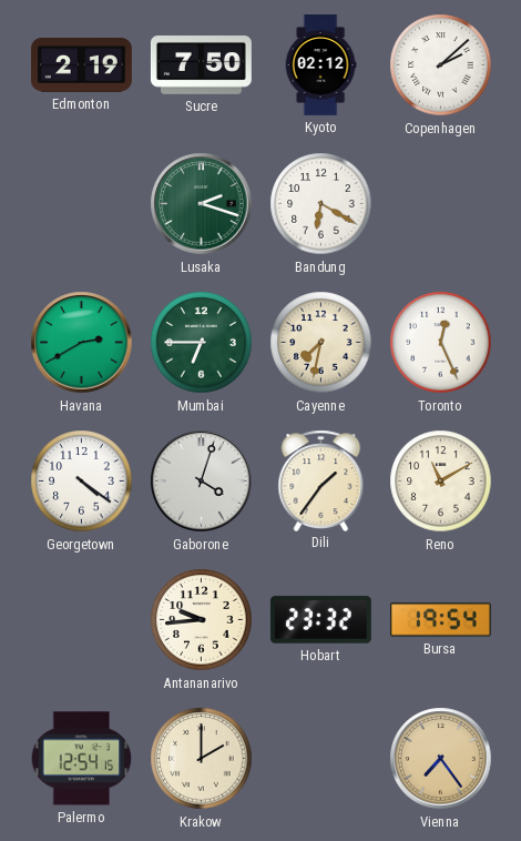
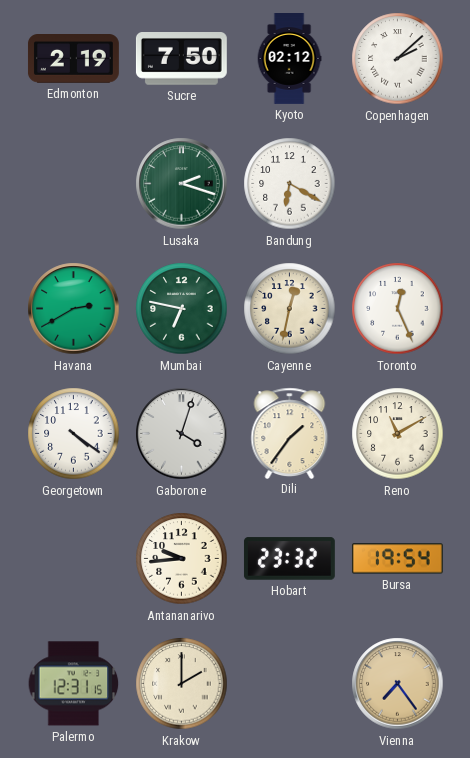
Mumbai: 6:45 -> 6:47 (182, 309)
Cayenne: 7:32 -> 12:32 (290, 309)
Palermo: 12:54 -> 12:31 (74, 684)
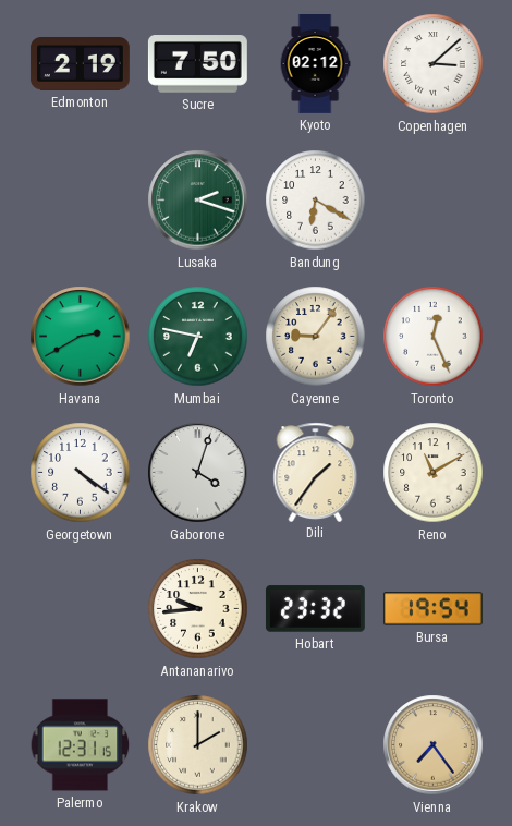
Copenhagen: 2:08 -> 3:08 (434, 64)
Cayenne: 12:32 -> 9:06 (316, 337)
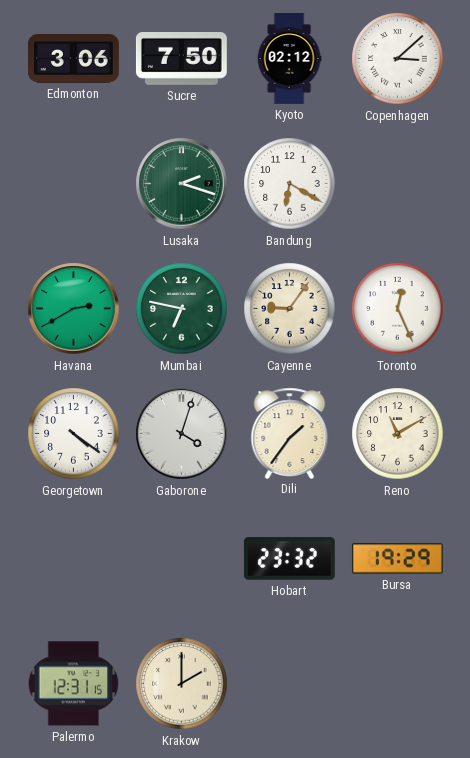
Edmonton: 2:19 -> 3:06 (73, 59)
Antananarivo: 9:44 -> none (198, 609)
Bursa: 19:54 -> 19:29 (397, 559)
Vienna: 7:24 -> none (434, 745)
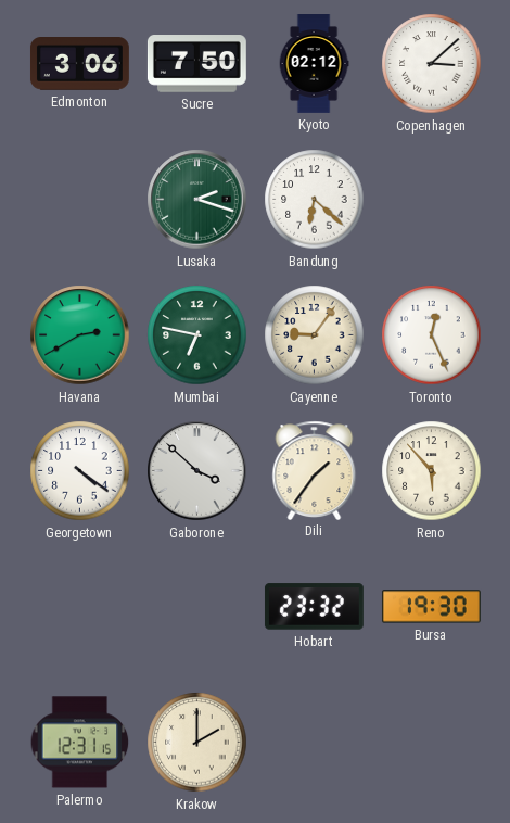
Bandung: 6:20 -> 6:22 (315, 200)
Gaborone: 4:03 -> 3:52 (197, 471)
Reno: 11:10 -> 5:53 (432, 471)
Bursa: 19:29 -> 19:30 (431, 607)
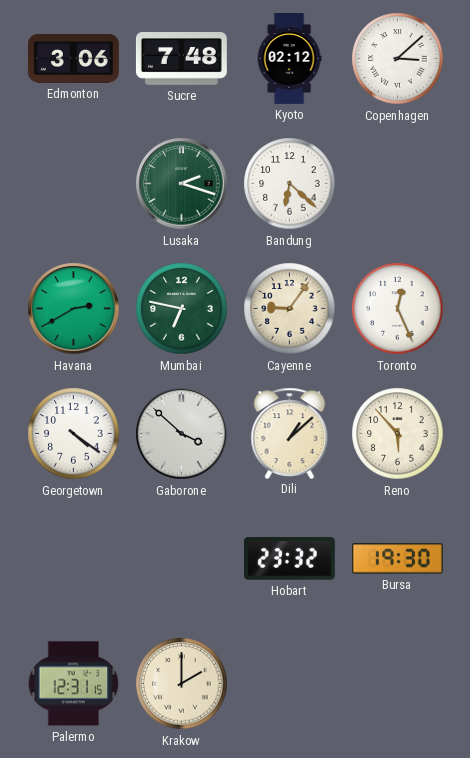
Sucre: 7:50 -> 7:48 (181, 59)
Dili: 1:36 -> 1:08 (290, 433)
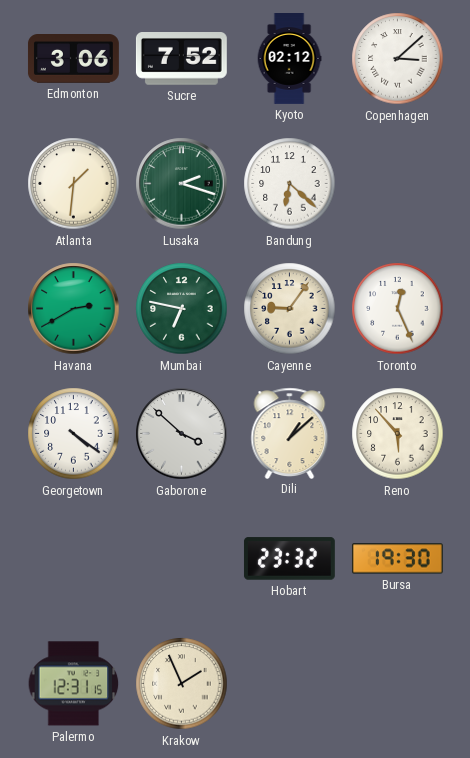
Sucre: 7:48 -> 7:52 (181, 59)
Atlanta: none -> 1:31 (74, 184)
Krakow: 2:00 -> 1:56 (182, 684)
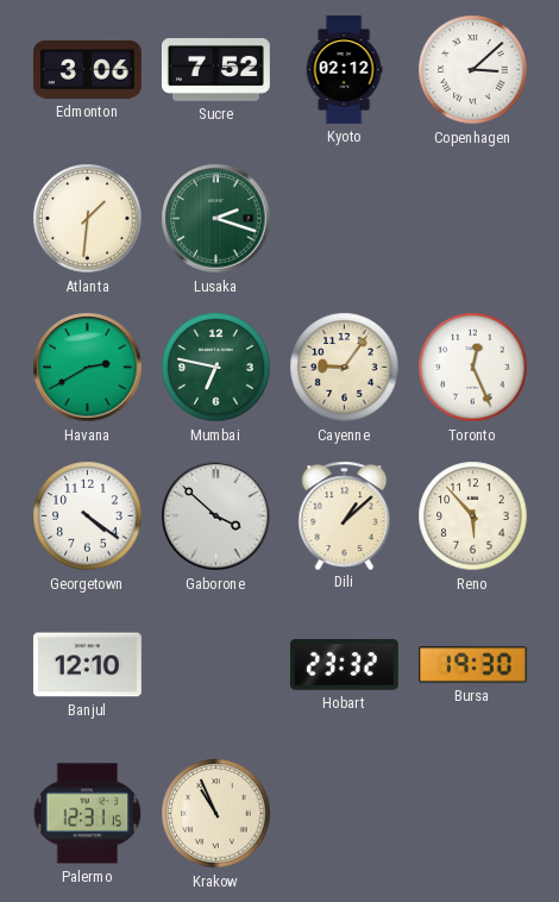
Bandung: 6:22 -> none (290, 184)
Banjul: none -> 12:10 (87, 665)
Krakow: 1:56 -> 10:56 (216, 814)
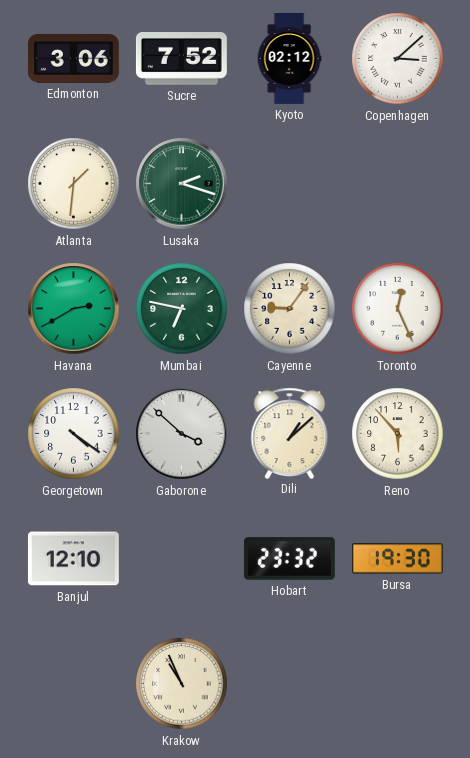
Palermo: 12:31 -> none (88, 814)
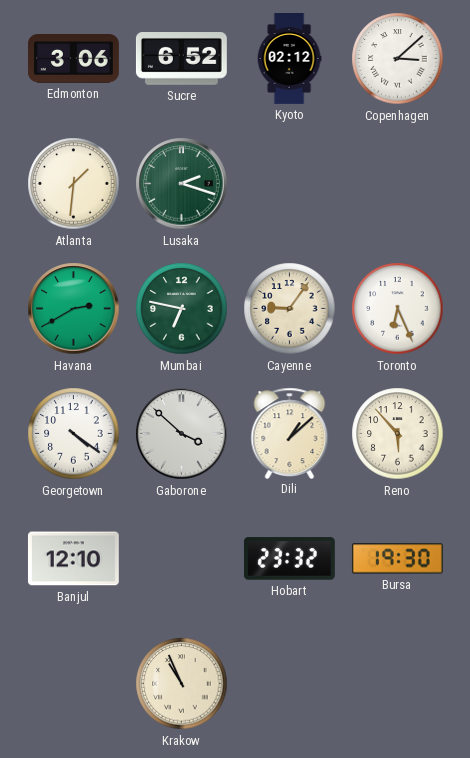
Sucre: 7:52 -> 6:52 (181, 59)
Toronto: 12:26 -> 6:26 (398, 309)
